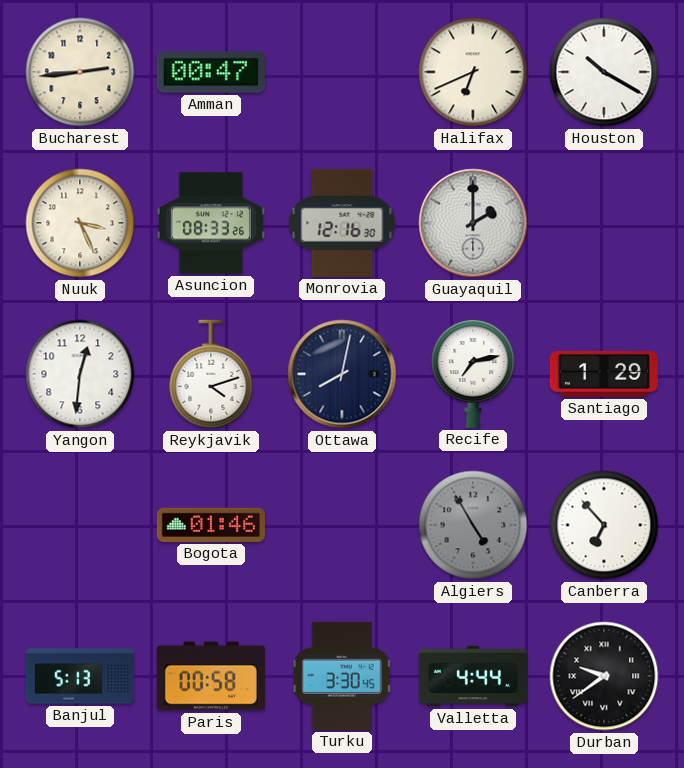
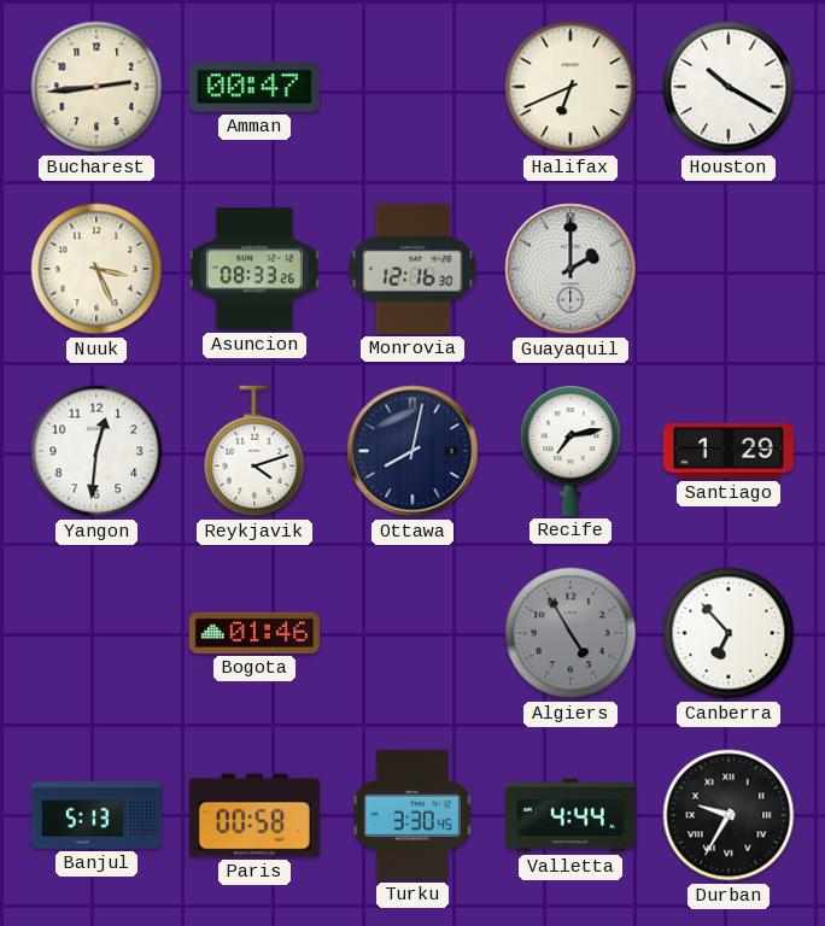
Durban: 9:39 -> 9:35 (729, 815)
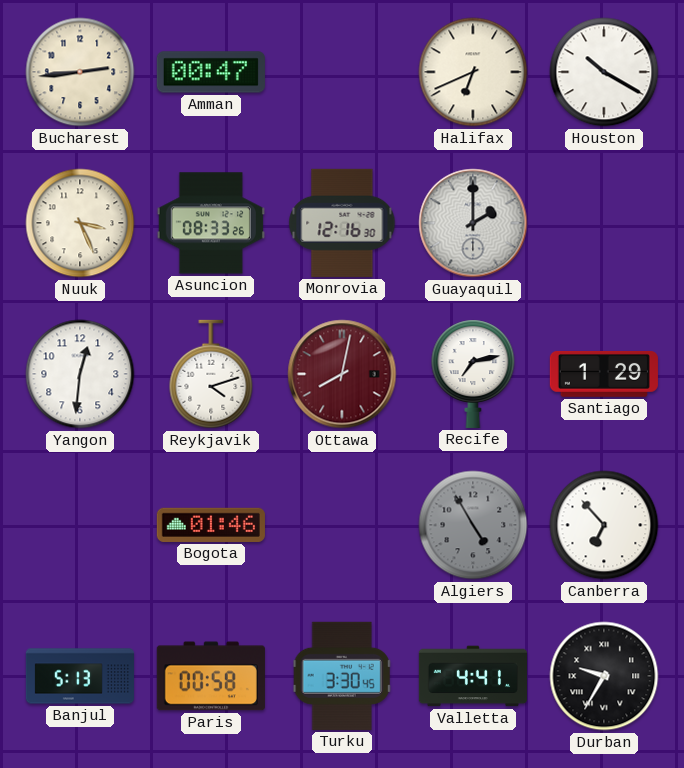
Ottawa dial: navy -> burgundy (342, 374)
Valletta: 4:44 -> 4:41 (473, 676)
